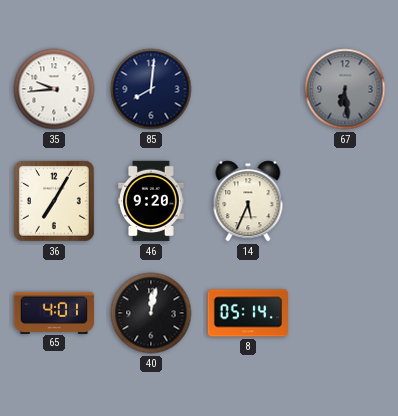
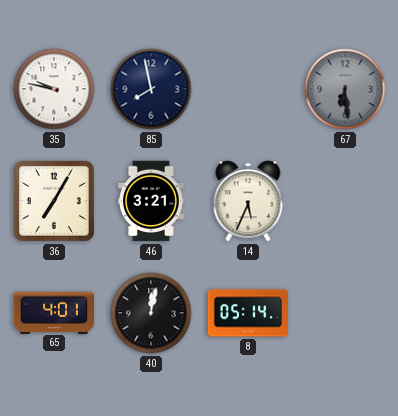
35: 9:44 -> 9:47 (54, 89)
85: 8:01 -> 7:58 (151, 89)
46: 9:20 -> 3:21 (151, 201)
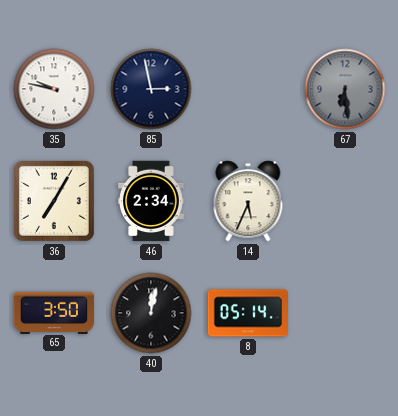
85: 7:58 -> 2:58 (151, 89)
46: 3:21 -> 2:34 (151, 201)
65: 4:01 -> 3:50 (54, 312)
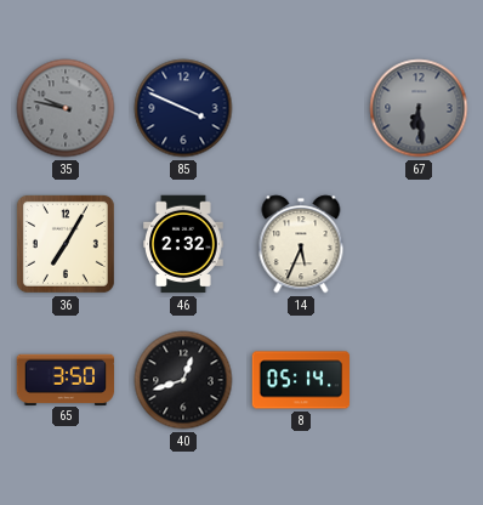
35 dial: white -> grey (66, 108)
85: 2:58 -> 3:49 (183, 108)
46: 2:34 -> 2:32 (183, 244)
40: 12:02 -> 12:42 (183, 380)
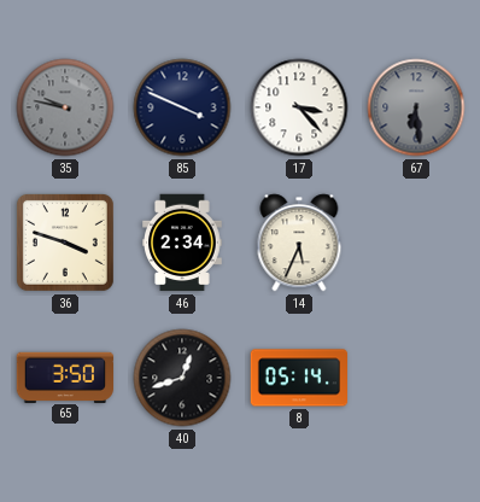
17: none -> 3:23 (299, 107)
36: 7:05 -> 3:48 (65, 243)
46: 2:32 -> 2:34 (182, 243)
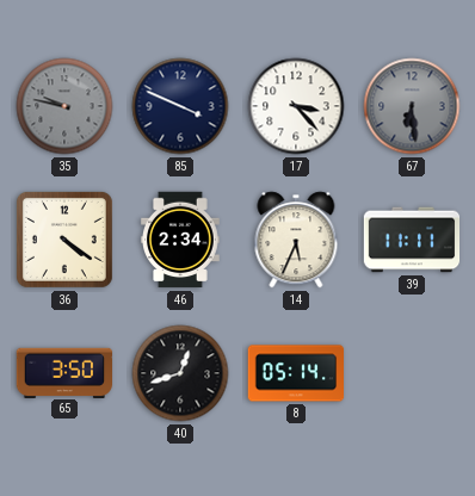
36: 3:48 -> 4:21 (64, 240)
39: none -> 11:11 (412, 240)
